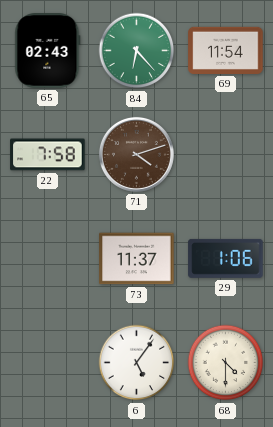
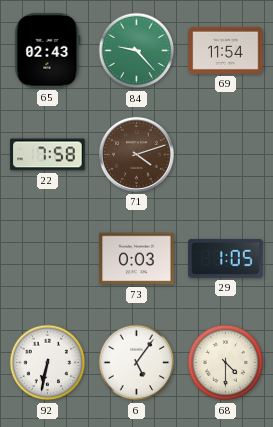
84: 6:23 -> 9:23 (137, 51)
73: 11:37 -> 0:03 (137, 259)
29: 1:06 -> 1:05 (226, 258)
92: none -> 6:32 (48, 363)
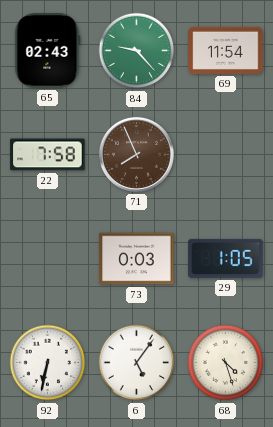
71: 4:12 -> 7:56 (136, 154)
68: 4:30 -> 4:27 (226, 363)
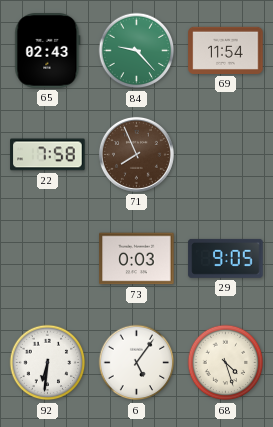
29: 1:05 -> 9:05 (226, 258)
92: 6:32 -> 6:31 (48, 363)
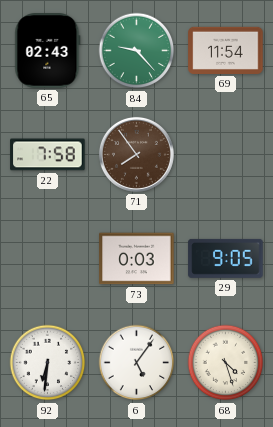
71: 7:56 -> 7:54 (136, 154)
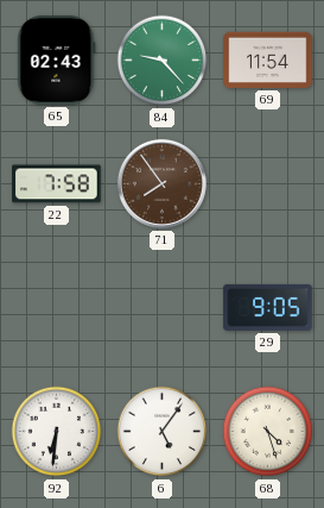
73: 0:03 -> none (137, 259)
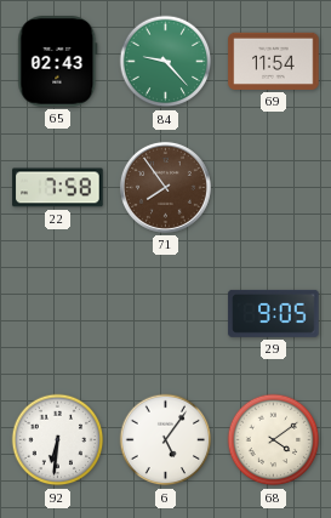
68: 4:27 -> 4:09 (274, 440)
